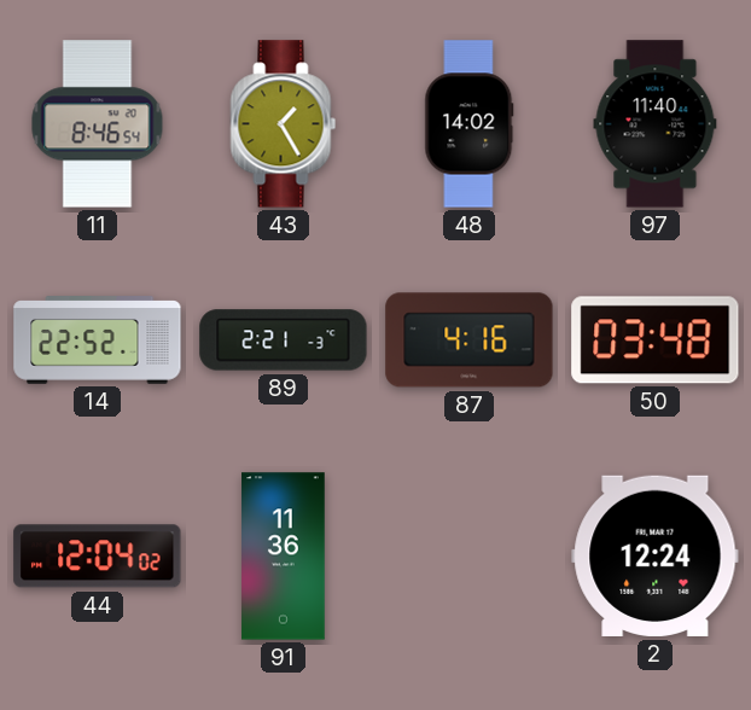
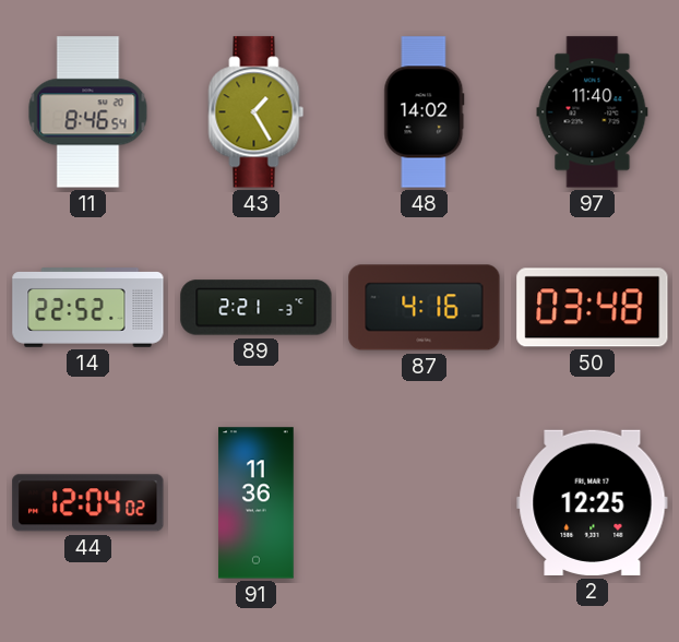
2: 12:24 -> 12:25 (593, 502)
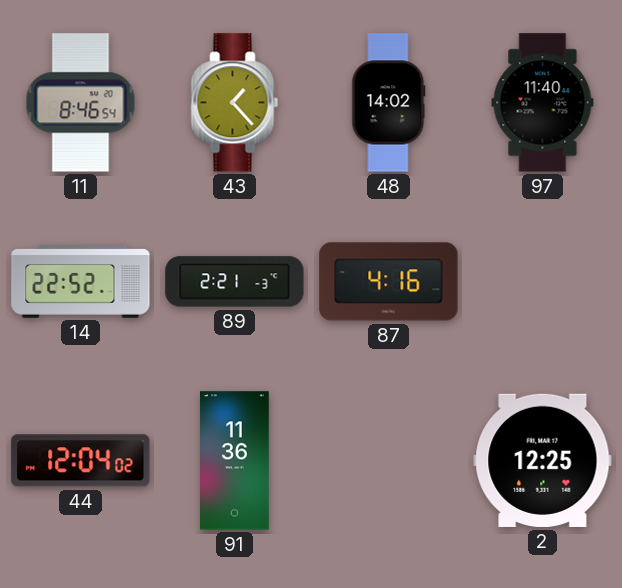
43: 1:25 -> 1:23 (235, 103)
50: 03:48 -> none (593, 308)
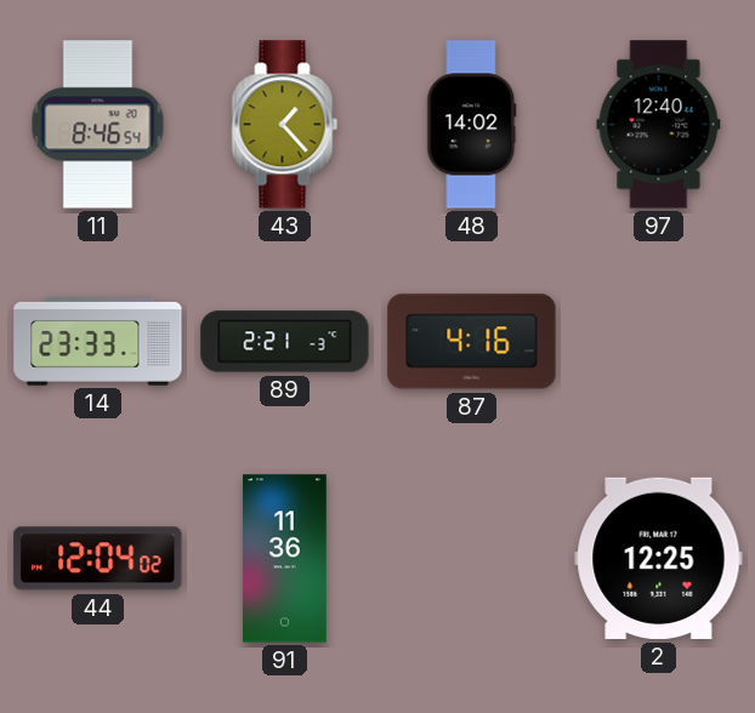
97: 11:40 -> 12:40 (659, 125)
14: 22:52 -> 23:33 (98, 342)
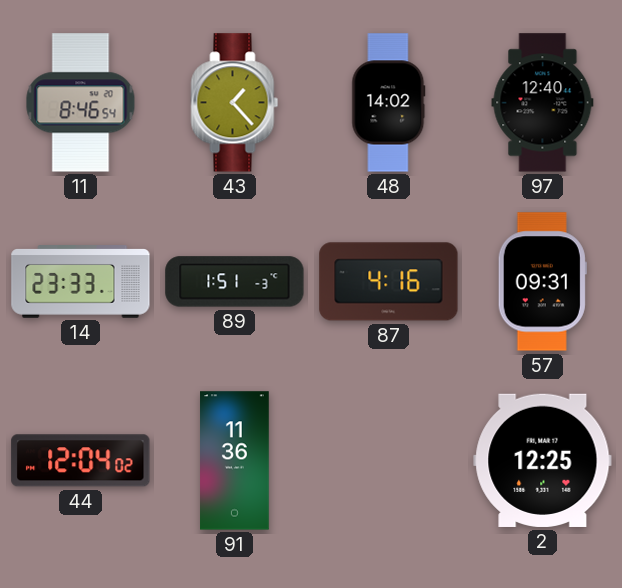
89: 2:21 -> 1:51 (235, 282)
57: none -> 09:31 (542, 282)
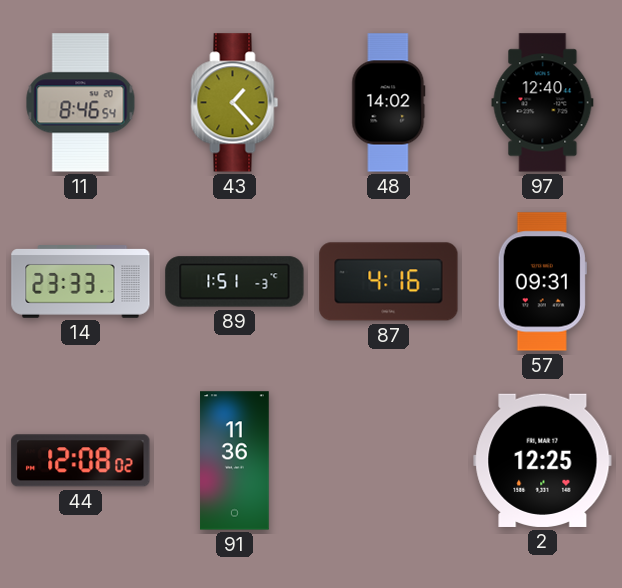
44: 12:04 -> 12:08 (81, 461)
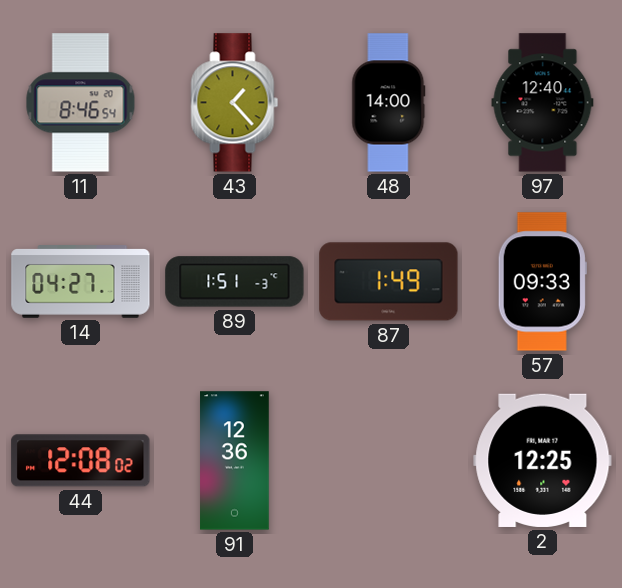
48: 14:02 -> 14:00 (389, 103)
14: 23:33 -> 04:27 (81, 282)
87: 4:16 -> 1:49 (389, 282)
57: 09:31 -> 09:33 (542, 282)
91: 11:36 -> 12:36 (235, 461)
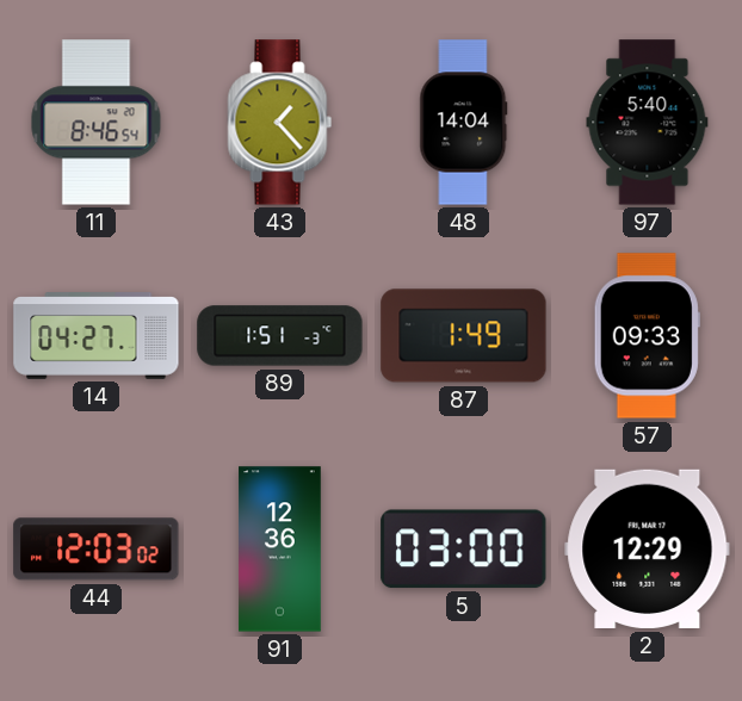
48: 14:00 -> 14:04 (464, 123)
97: 12:40 -> 5:40 (648, 123)
44: 12:08 -> 12:03 (97, 550)
5: none -> 03:00 (464, 550)
2: 12:25 -> 12:29 (648, 548)
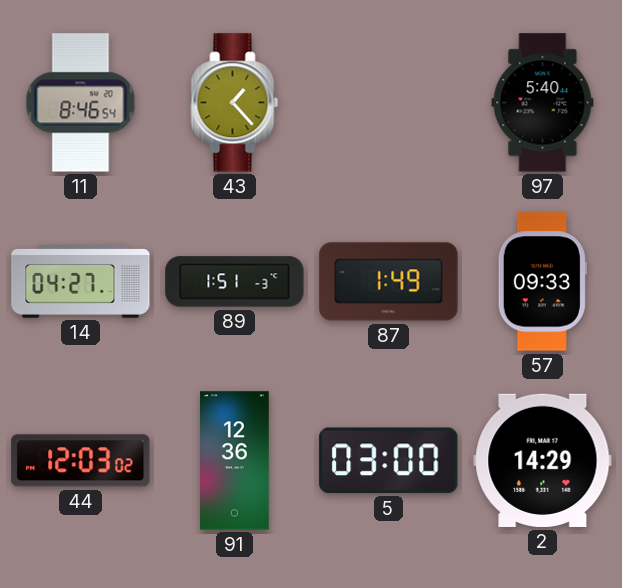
48: 14:04 -> none (464, 123)
2: 12:29 -> 14:29 (543, 460)
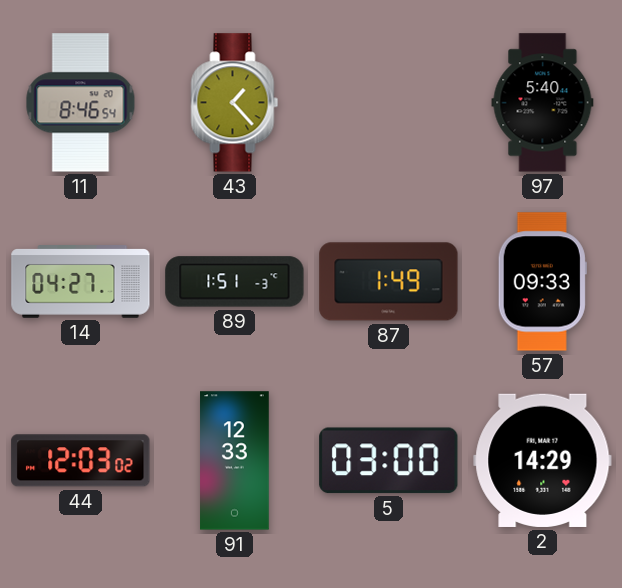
91: 12:36 -> 12:33 (235, 461)
